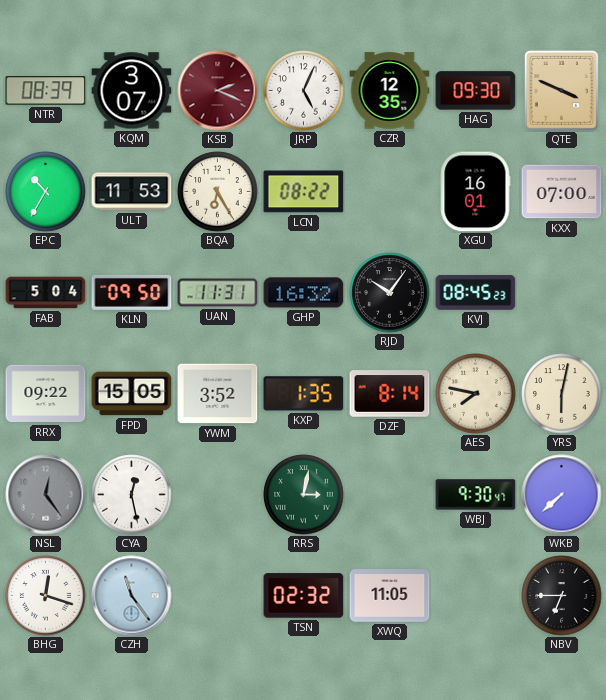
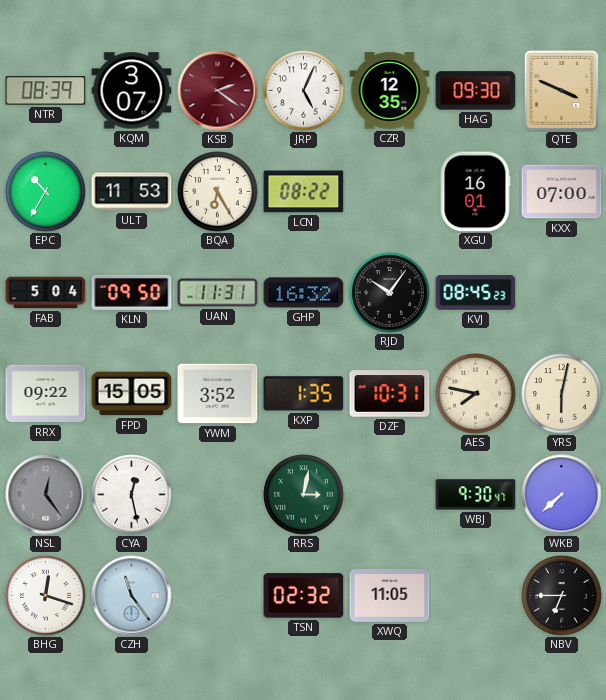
KSB: 2:19 -> 2:21 (218, 91)
DZF: 8:14 -> 10:31 (390, 394)
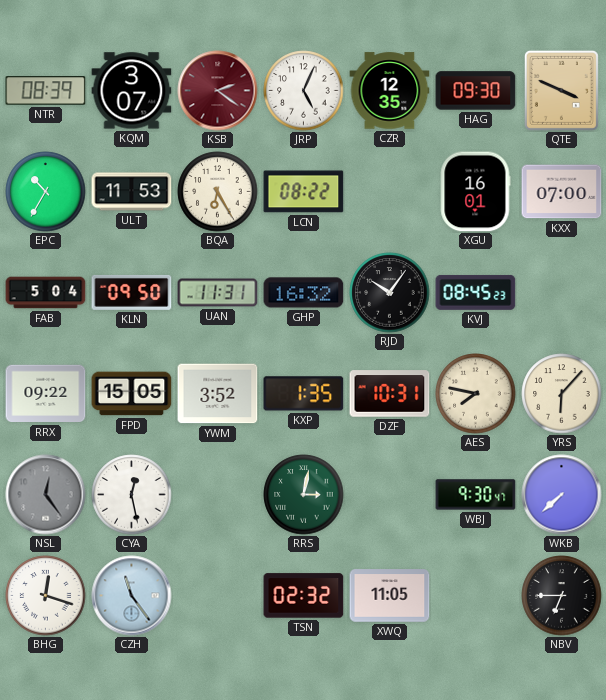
YRS: 6:02 -> 6:07 (562, 394)
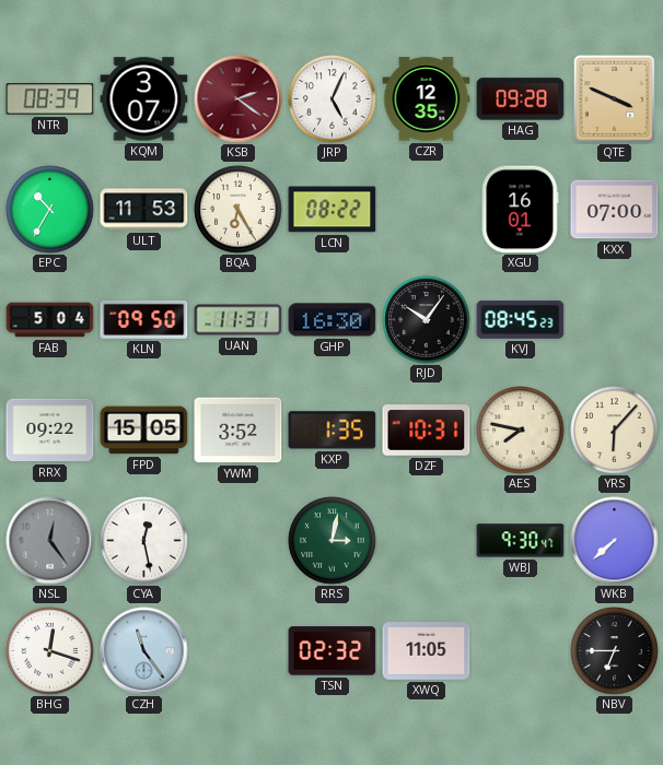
HAG: 09:30 -> 09:28 (521, 99)
GHP: 16:32 -> 16:30 (333, 320)
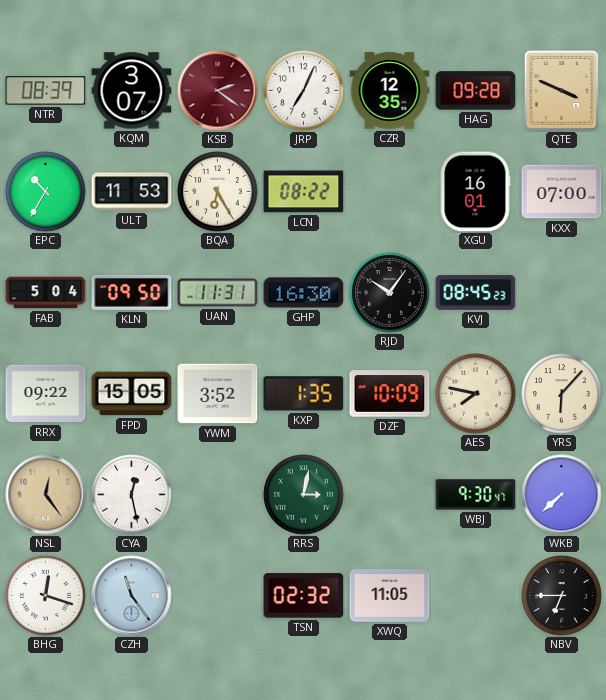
JRP: 5:04 -> 7:04 (304, 91)
DZF: 10:31 -> 10:09 (390, 394)
NSL dial: grey -> champagne (46, 495)
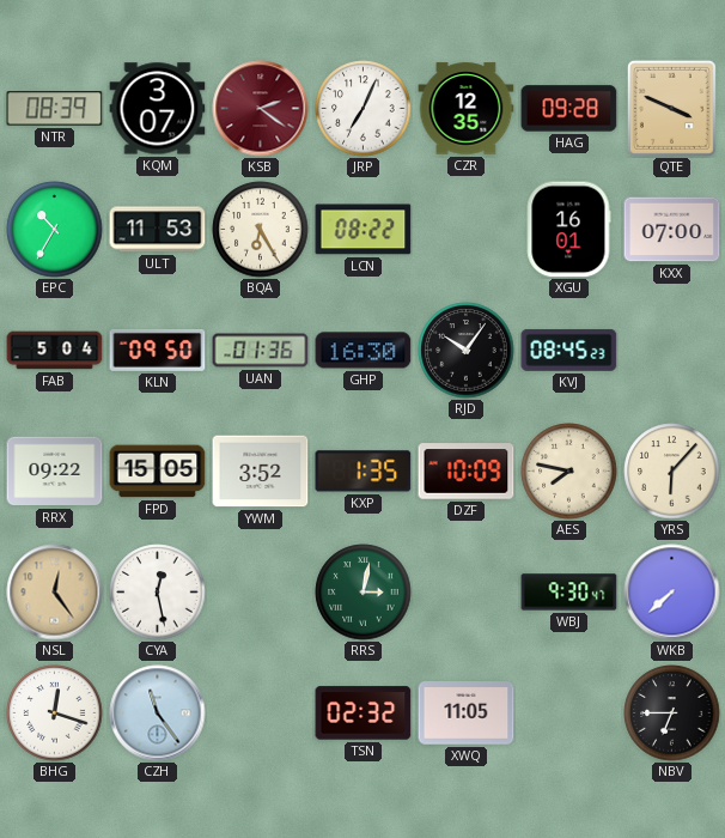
UAN: 11:31 -> 01:36 (261, 351)
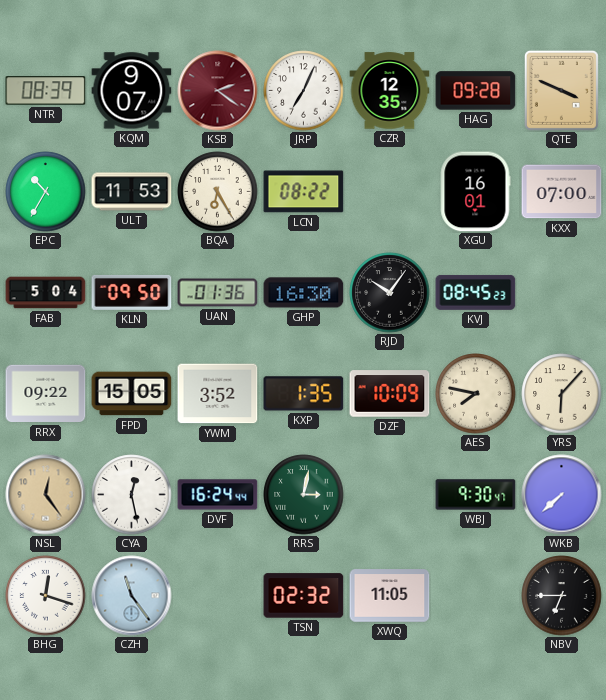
KQM: 3:07 -> 9:07 (132, 91)
DVF: none -> 16:24 (218, 495)
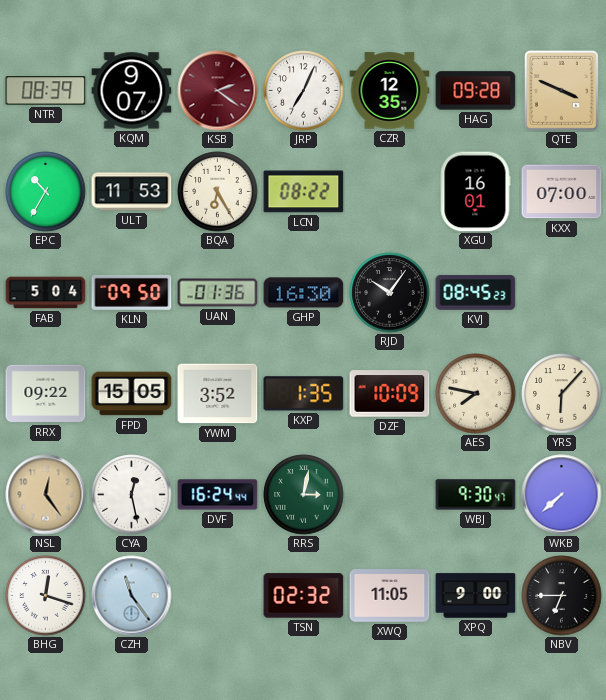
XPQ: none -> 9:00 (476, 596)
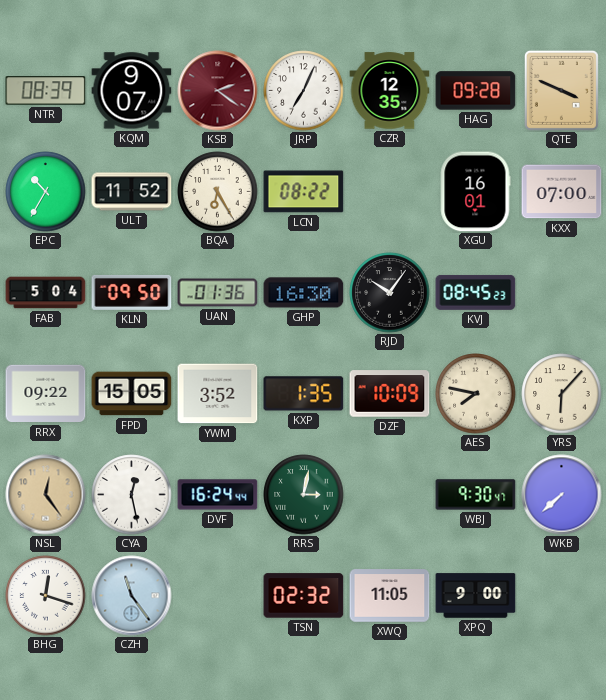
ULT: 11:53 -> 11:52 (132, 192)
NBV: 6:45 -> none (562, 596)
